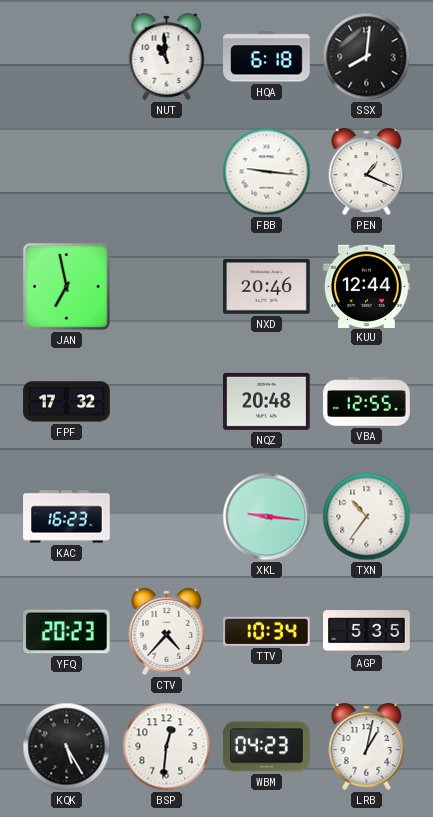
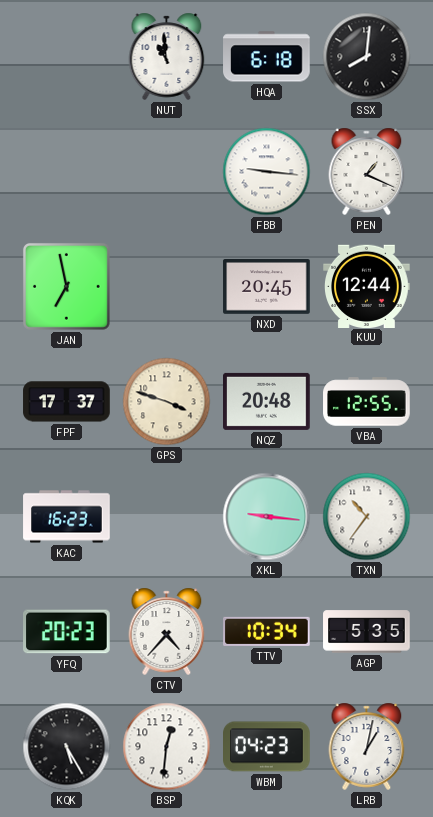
NXD: 20:46 -> 20:45 (267, 287)
FPF: 17:32 -> 17:37 (67, 402)
GPS: none -> 3:48 (167, 402)
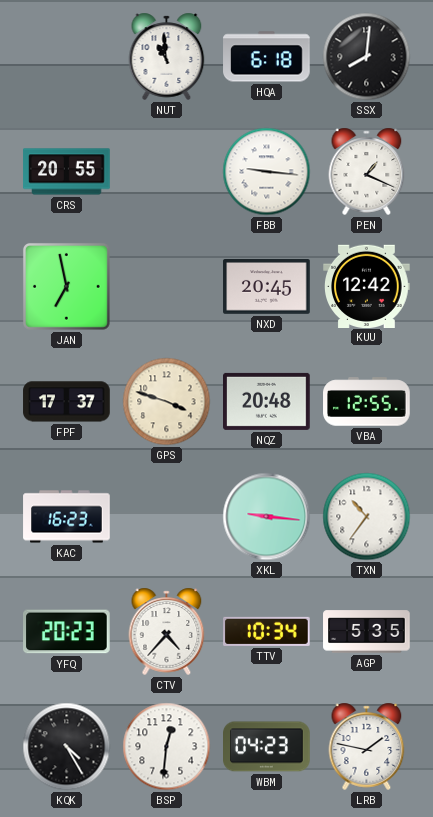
CRS: none -> 20:55 (67, 172)
KUU: 12:44 -> 12:42 (367, 286)
KQK: 5:25 -> 4:25 (67, 747)
LRB: 1:02 -> 1:47 (367, 746)
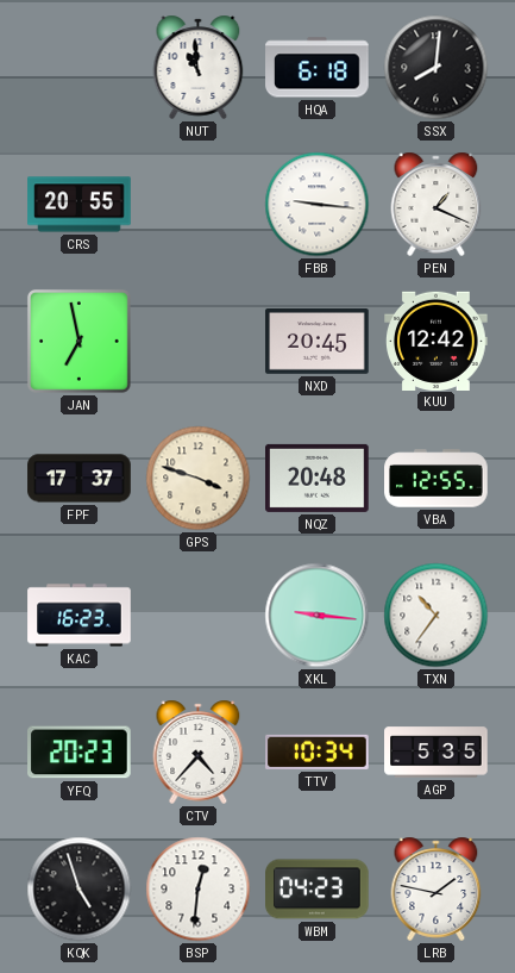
KQK: 4:25 -> 4:57 (80, 890)
